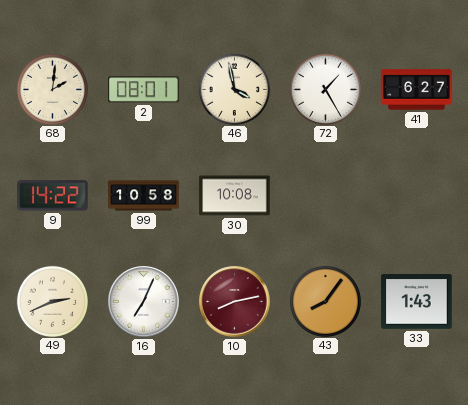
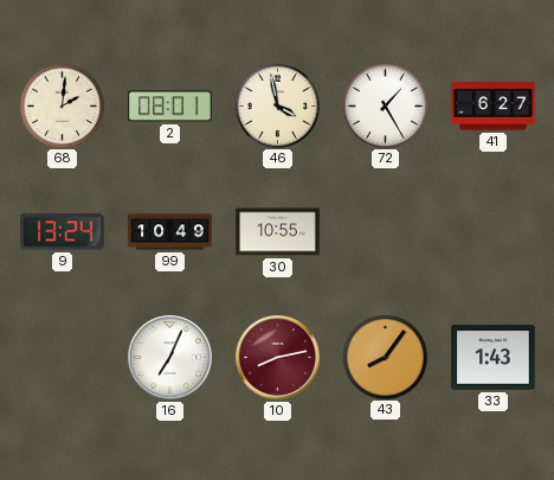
9: 14:22 -> 13:24 (63, 232)
99: 10:58 -> 10:49 (170, 232)
30: 10:08 -> 10:55 (278, 232)
49: 2:41 -> none (52, 301)
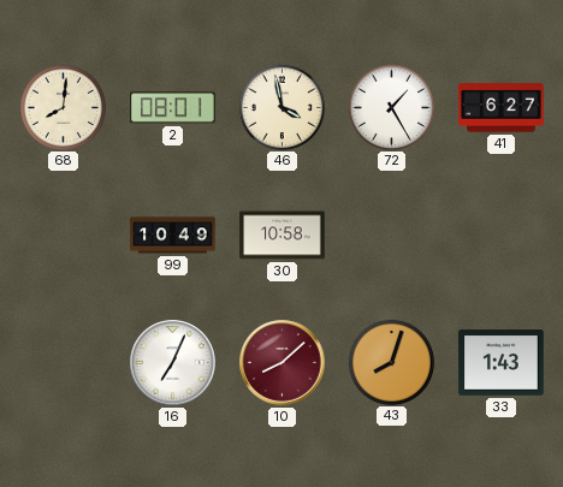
68: 2:01 -> 8:01 (63, 107)
9: 13:24 -> none (63, 232)
30: 10:55 -> 10:58 (283, 236)
10: 8:13 -> 8:08 (283, 363)
43: 8:06 -> 8:03 (391, 362)
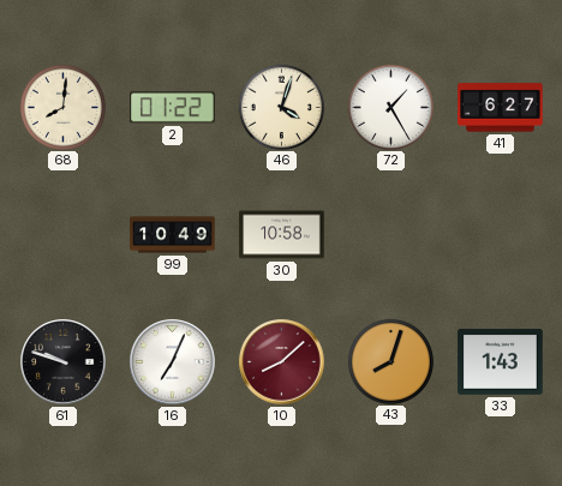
2: 08:01 -> 01:22 (173, 108)
46: 3:58 -> 4:03 (281, 107)
61: none -> 9:48 (64, 362)
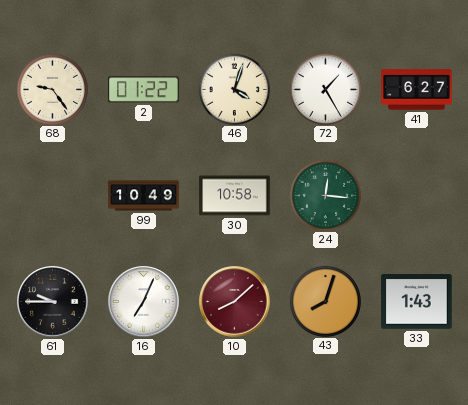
68: 8:01 -> 9:24 (52, 89)
24: none -> 12:16 (325, 195)
61: 9:48 -> 9:45 (53, 302)
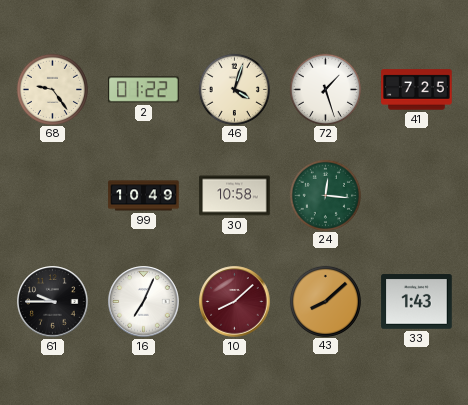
72: 1:25 -> 1:27 (325, 89)
41: 6:27 -> 7:25 (417, 90)
43: 8:03 -> 8:08 (325, 301)
